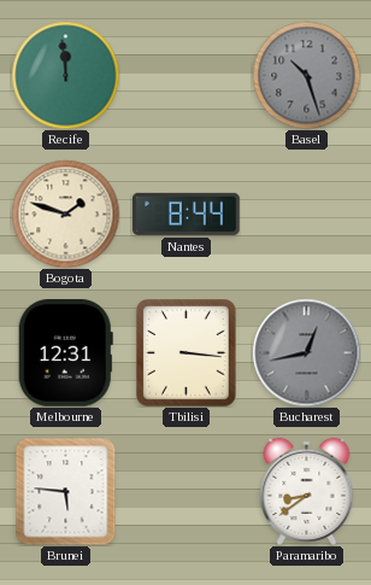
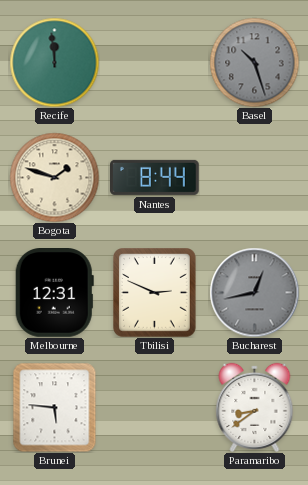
Tbilisi: 3:16 -> 2:49 (155, 293)
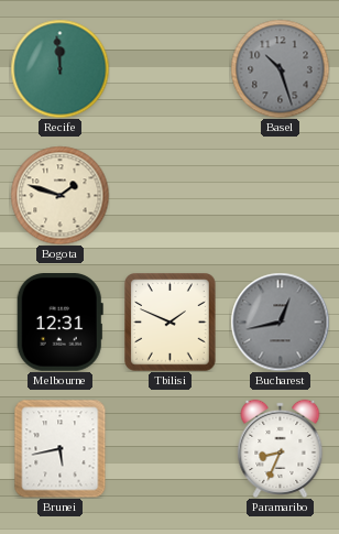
Nantes: 8:44 -> none (155, 177)
Tbilisi: 2:49 -> 1:49 (171, 323)
Brunei: 5:46 -> 5:43 (61, 448)
Paramaribo: 8:39 -> 8:34 (281, 448)
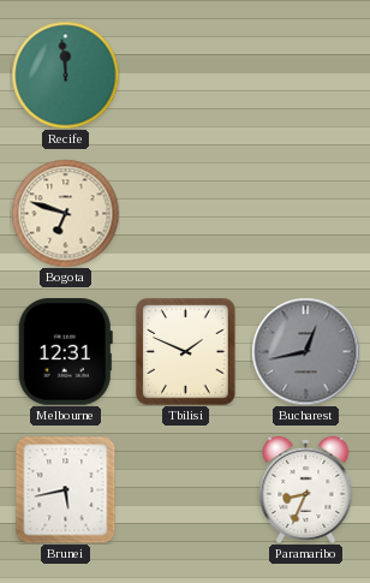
Basel: 10:27 -> none (280, 68)
Bogota: 1:48 -> 6:48 (65, 213)
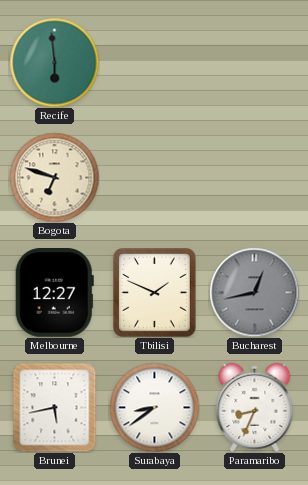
Recife: 11:59 -> 5:59 (54, 62)
Melbourne: 12:31 -> 12:27 (54, 293)
Surabaya: none -> 8:39 (154, 407)
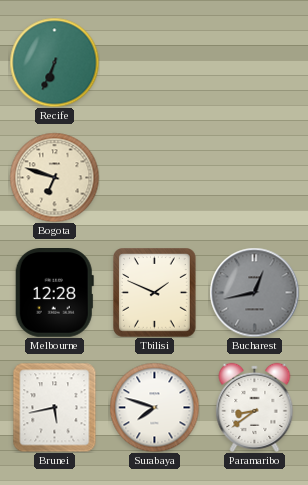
Recife: 5:59 -> 6:34 (54, 62)
Melbourne: 12:27 -> 12:28 (54, 293)
Surabaya: 8:39 -> 7:48 (154, 407)
Paramaribo: 8:34 -> 8:39 (255, 407)
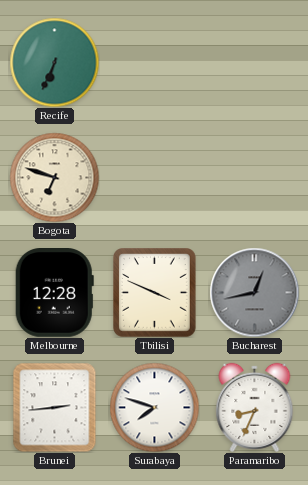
Tbilisi: 1:49 -> 3:49 (155, 293)
Brunei: 5:43 -> 2:44 (55, 407)
Paramaribo: 8:39 -> 8:34 (255, 407)
